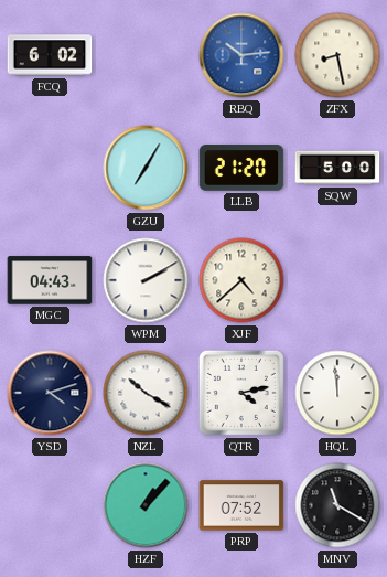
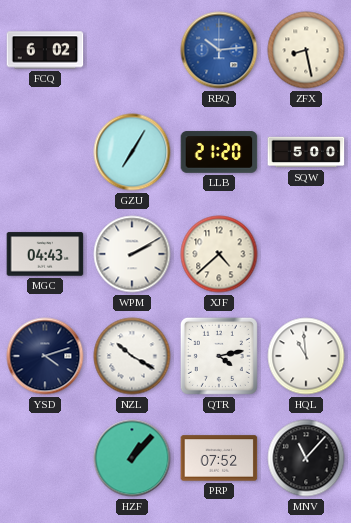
HQL: 11:59 -> 10:59 (306, 356)
MNV: 11:20 -> 11:07 (306, 458)
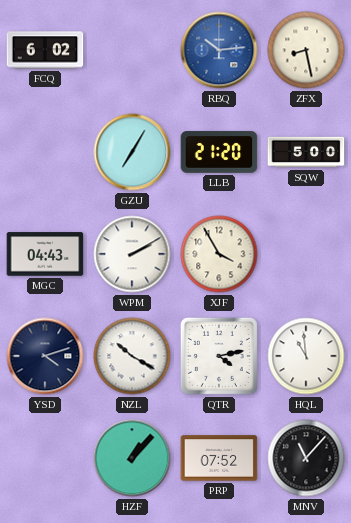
XJF: 4:38 -> 3:55 (219, 254)
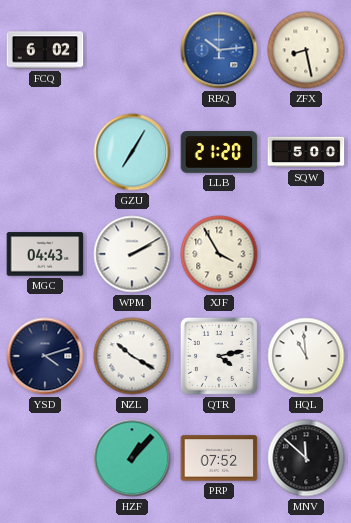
MNV: 11:07 -> 11:52 (306, 458)
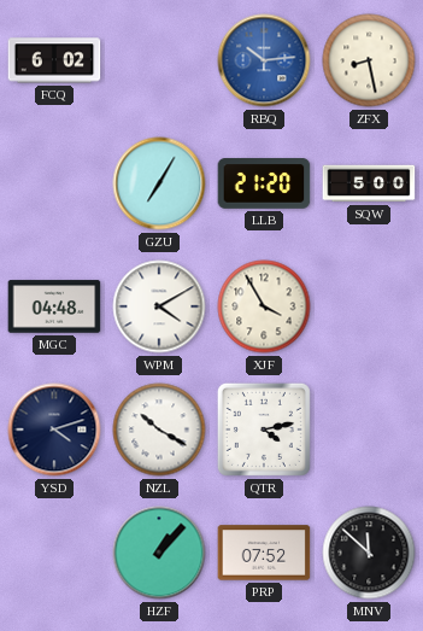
MGC: 04:43 -> 04:48 (54, 306)
WPM: 2:10 -> 4:10 (159, 306)
HQL: 10:59 -> none (306, 356)
